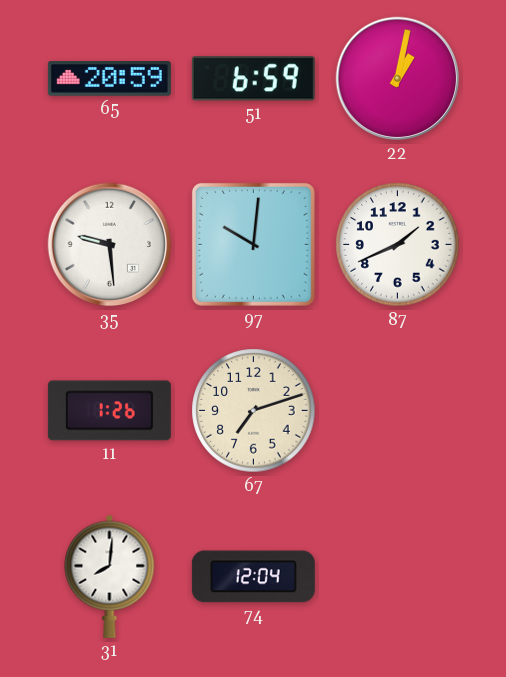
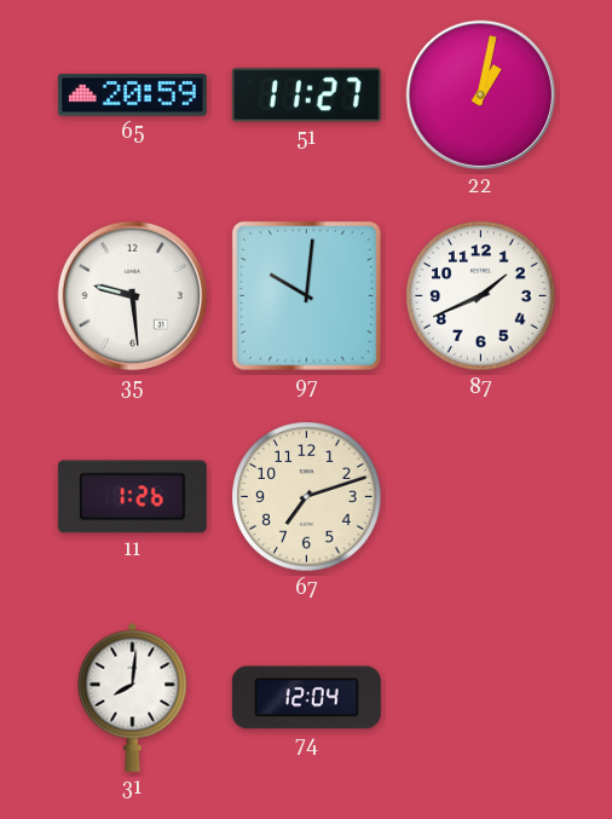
51: 6:59 -> 11:27 (306, 96)
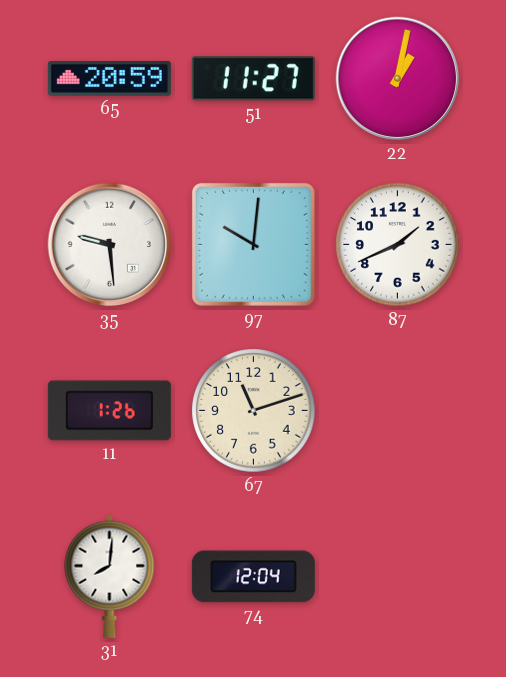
67: 7:12 -> 11:12 (254, 411)
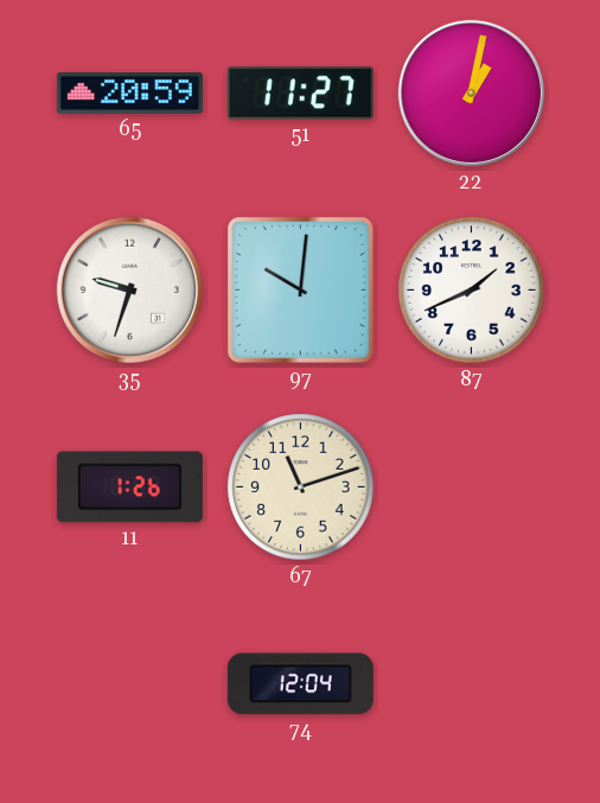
35: 9:29 -> 9:33 (130, 291)
31: 8:01 -> none (110, 576)
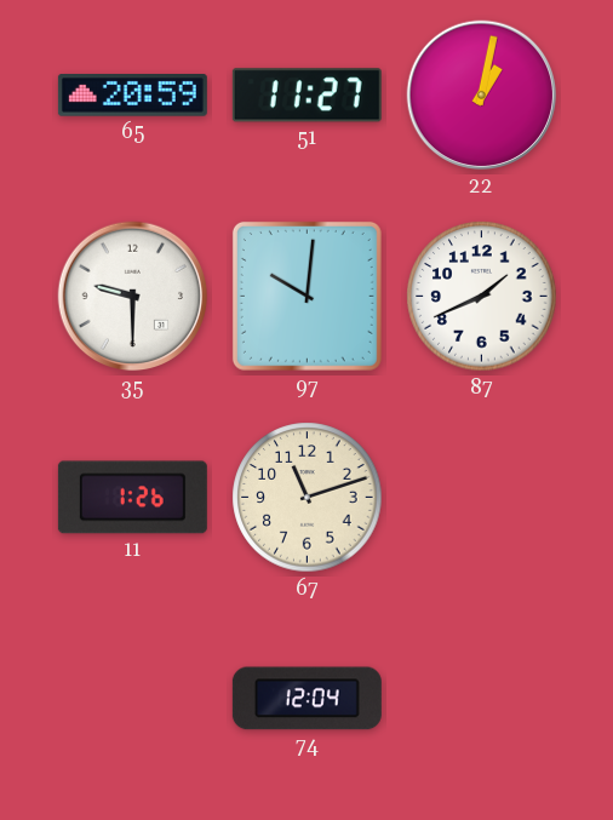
35: 9:33 -> 9:30 (133, 297)
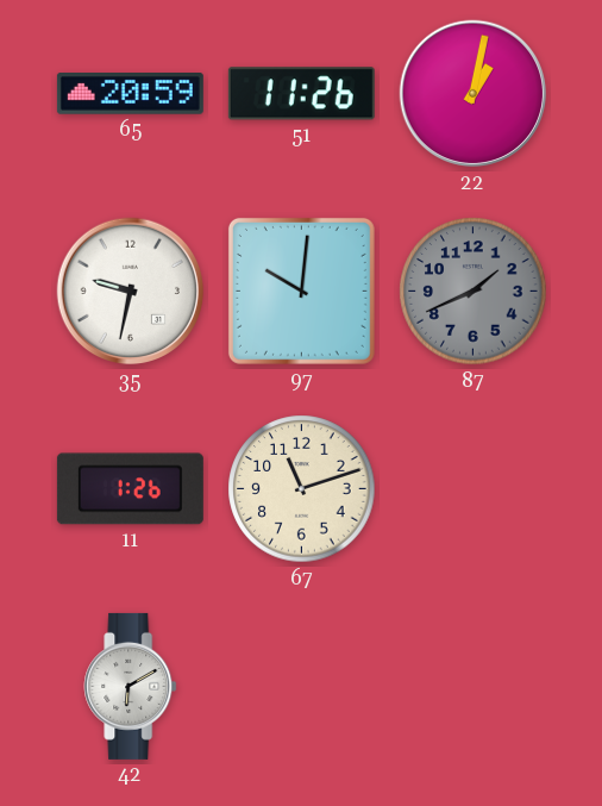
51: 11:27 -> 11:26 (301, 94)
35: 9:30 -> 9:32 (131, 292)
87 dial: white -> grey (474, 292)
42: none -> 6:10 (131, 686)
74: 12:04 -> none (306, 699)
